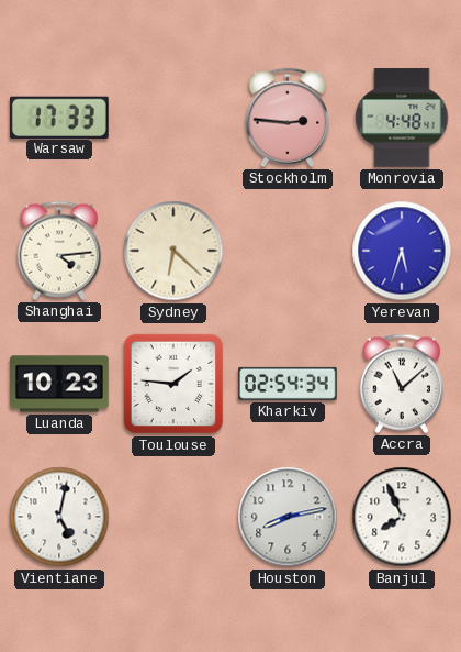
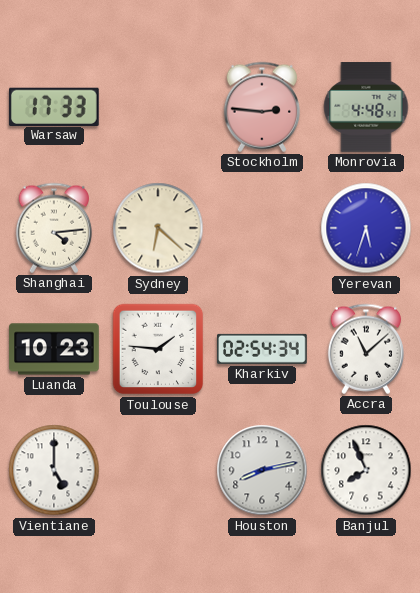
Vientiane: 5:02 -> 5:00 (54, 470)
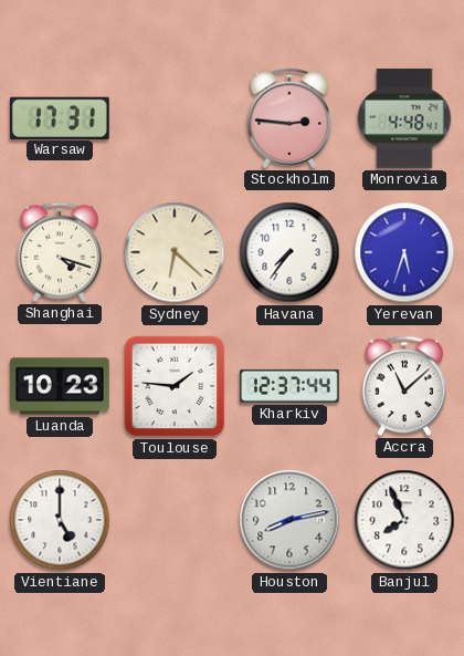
Warsaw: 17:33 -> 17:31 (60, 117)
Shanghai: 4:14 -> 4:18 (59, 252)
Havana: none -> 7:36 (289, 252)
Kharkiv: 02:54 -> 12:37 (291, 386)
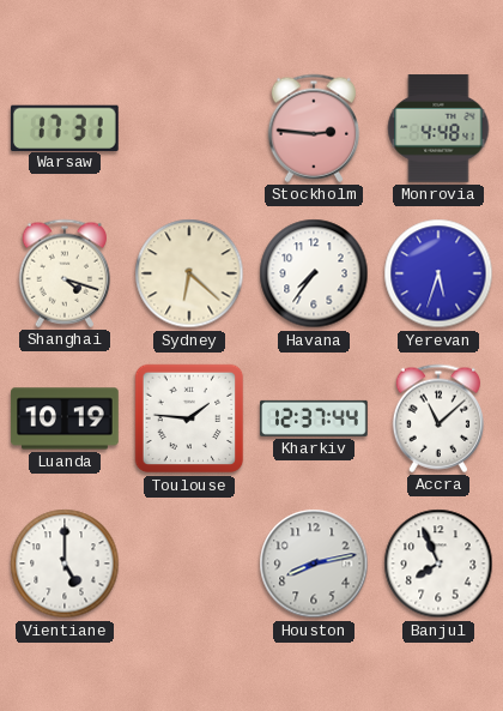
Luanda: 10:23 -> 10:19 (65, 418)
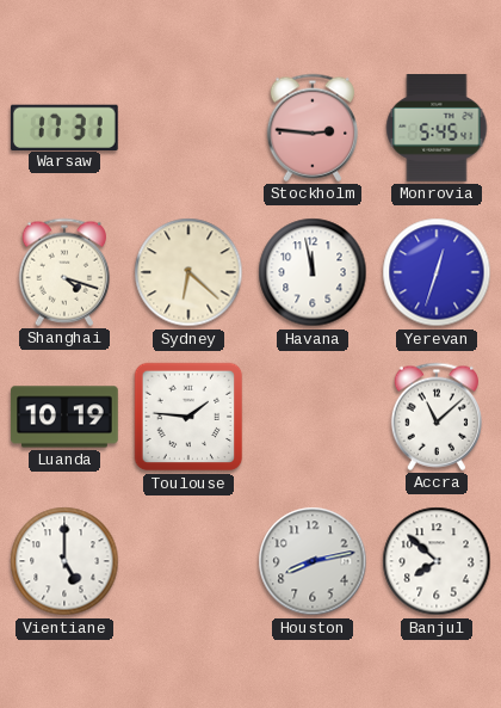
Monrovia: 4:48 -> 5:45 (437, 128)
Havana: 7:36 -> 11:58 (313, 272)
Yerevan: 5:33 -> 12:33 (437, 272)
Kharkiv: 12:37 -> none (315, 418)
Banjul: 7:56 -> 7:52 (437, 561)
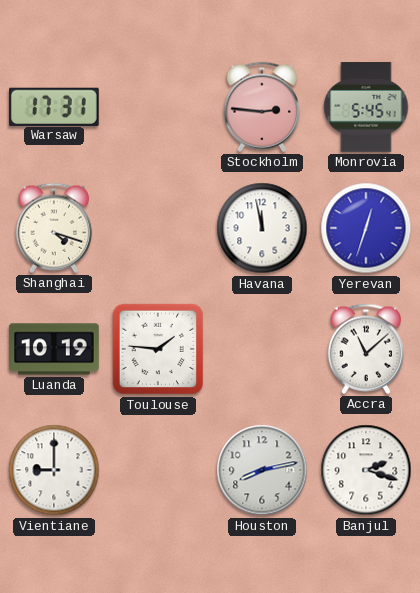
Sydney: 6:22 -> none (188, 272)
Vientiane: 5:00 -> 9:00 (54, 470)
Banjul: 7:52 -> 2:18 (366, 470)
